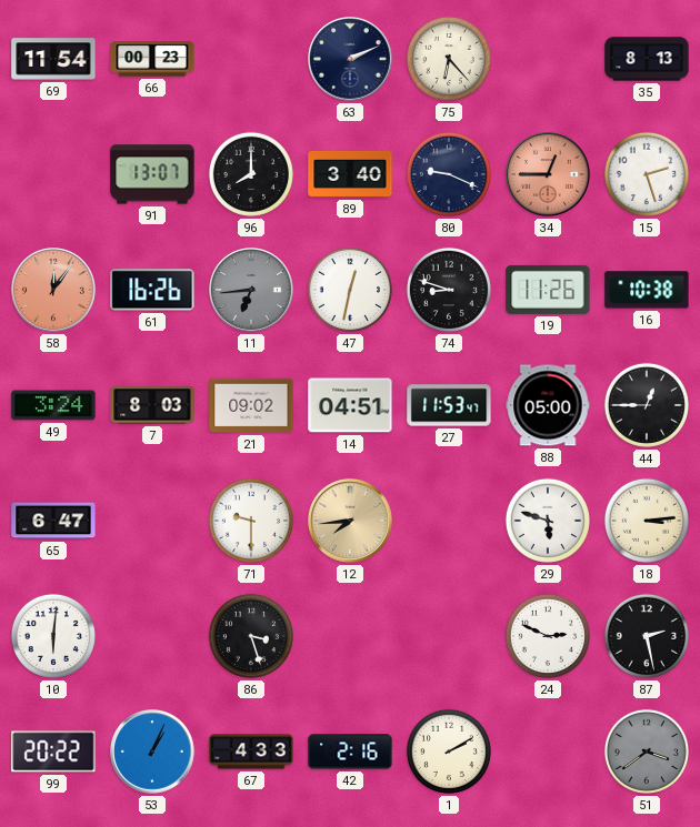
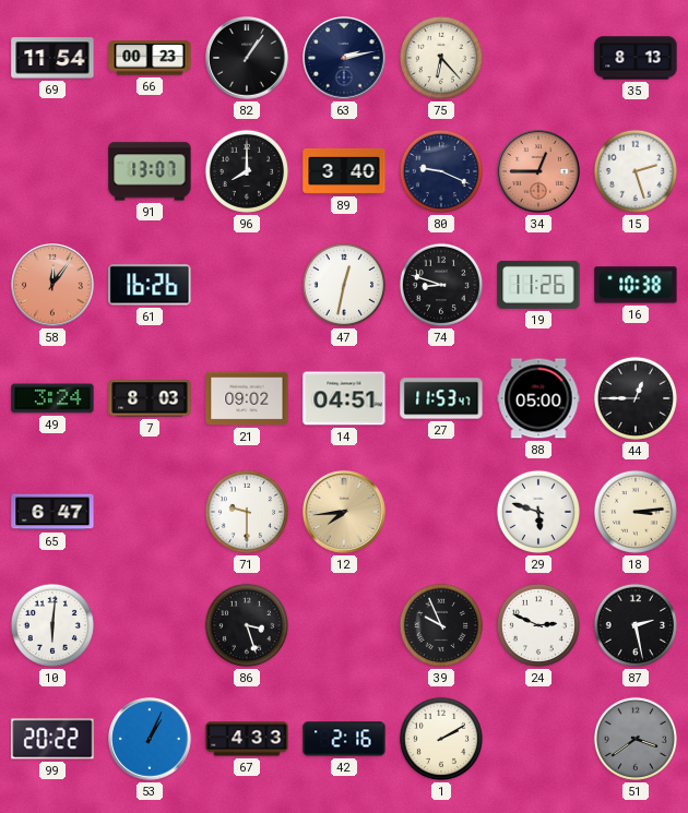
82: none -> 1:06 (248, 59)
63: 2:11 -> 2:13 (345, 59)
11: 6:44 -> none (252, 291)
39: none -> 9:56 (441, 625)
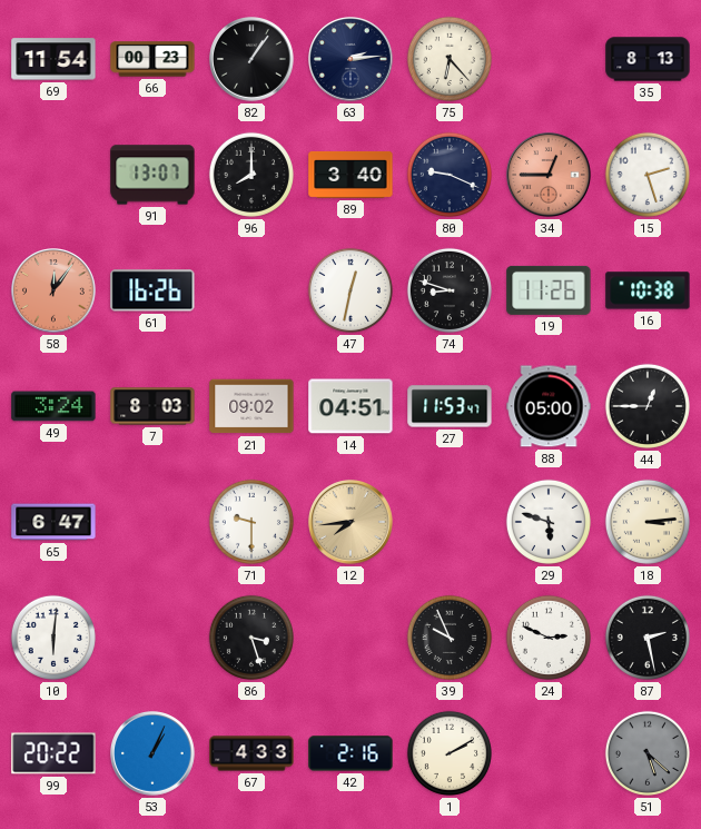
63: 2:13 -> 2:14 (352, 60)
51: 3:39 -> 5:22 (648, 753)
